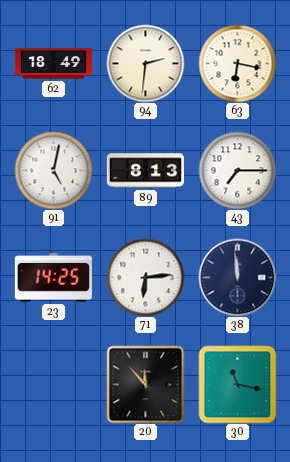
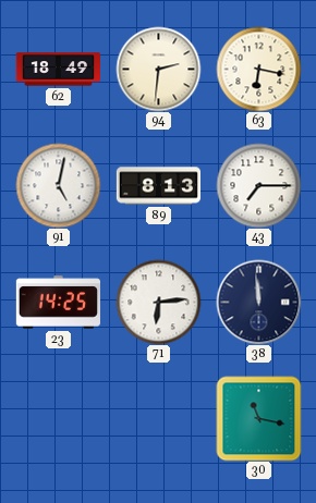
20: 11:53 -> none (145, 384)
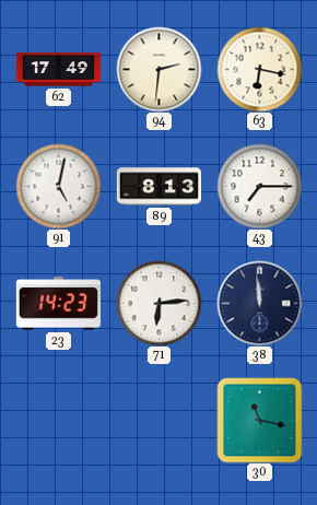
62: 18:49 -> 17:49 (58, 70)
23: 14:25 -> 14:23 (58, 304)
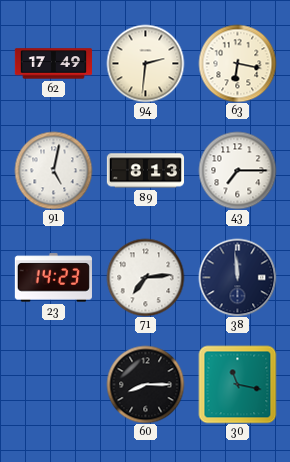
71: 6:14 -> 7:14 (145, 277)
60: none -> 8:15 (145, 384)
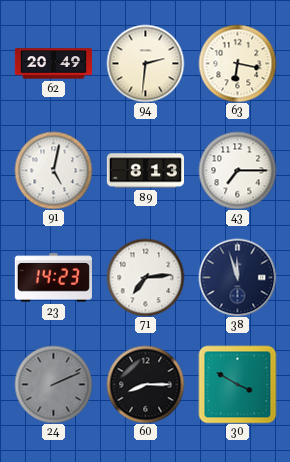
62: 17:49 -> 20:49 (53, 64)
38: 11:59 -> 11:57 (237, 277)
24: none -> 2:11 (53, 384)
30: 11:17 -> 3:50 (237, 384)
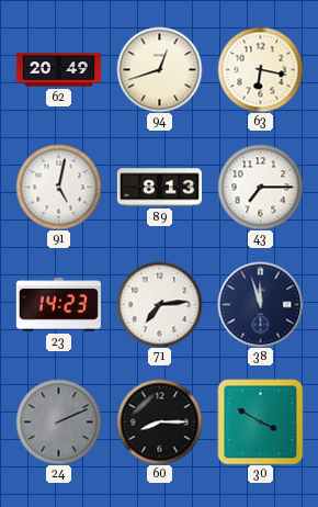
94: 2:31 -> 12:42 (159, 69)
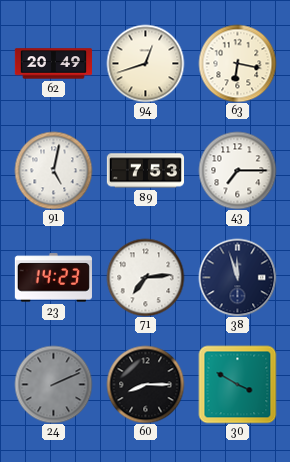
89: 8:13 -> 7:53 (145, 171)
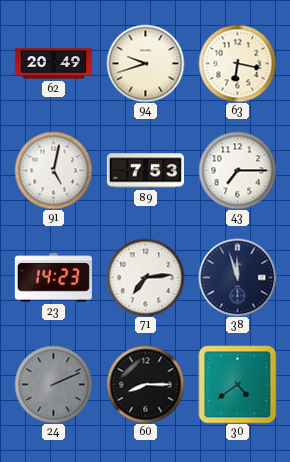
94: 12:42 -> 9:42 (145, 63)
30: 3:50 -> 4:39 (237, 384)
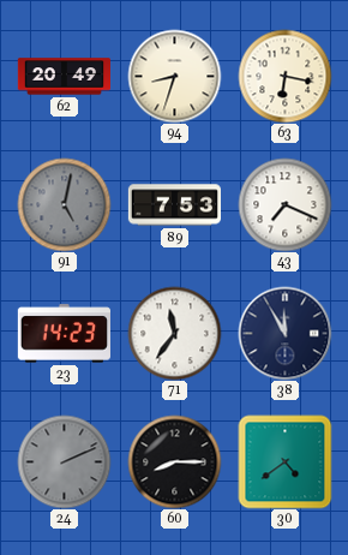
94: 9:42 -> 8:33 (174, 76)
91 dial: white -> grey (64, 204)
43: 7:15 -> 7:19 (284, 204)
71: 7:14 -> 11:36 (174, 333)
38: 11:57 -> 11:55 (284, 333)
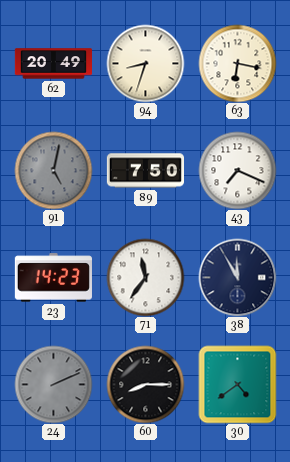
89: 7:53 -> 7:50 (145, 171)
